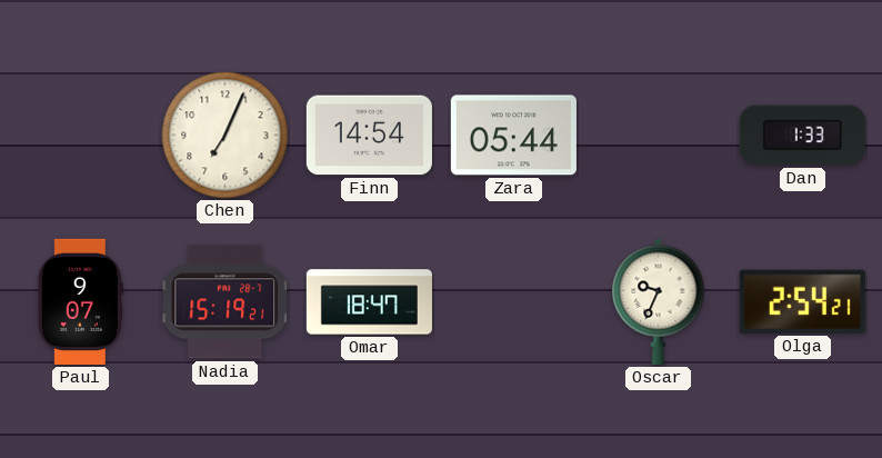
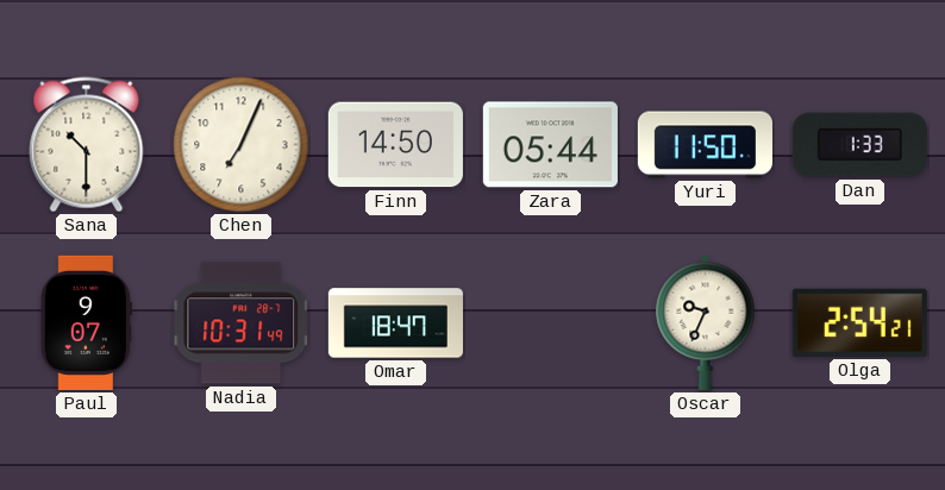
Sana: none -> 10:30 (87, 145)
Finn: 14:54 -> 14:50 (395, 145)
Yuri: none -> 11:50 (705, 145)
Nadia: 15:19 -> 10:31 (242, 323)
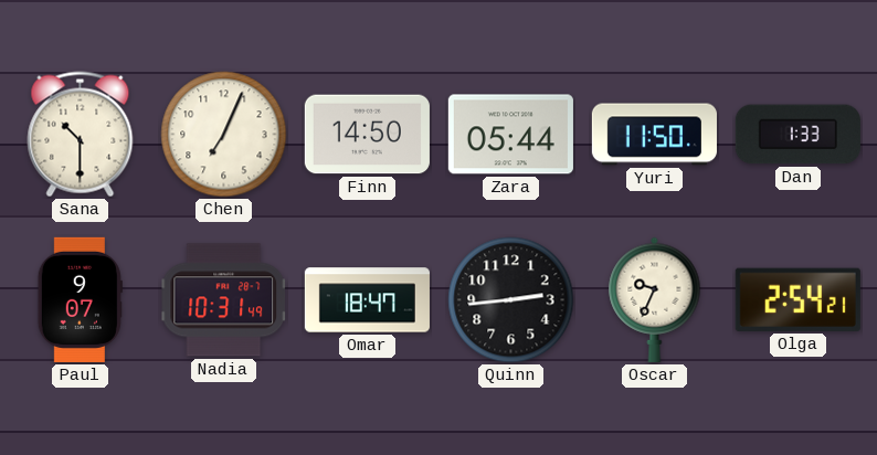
Quinn: none -> 2:44 (511, 300)
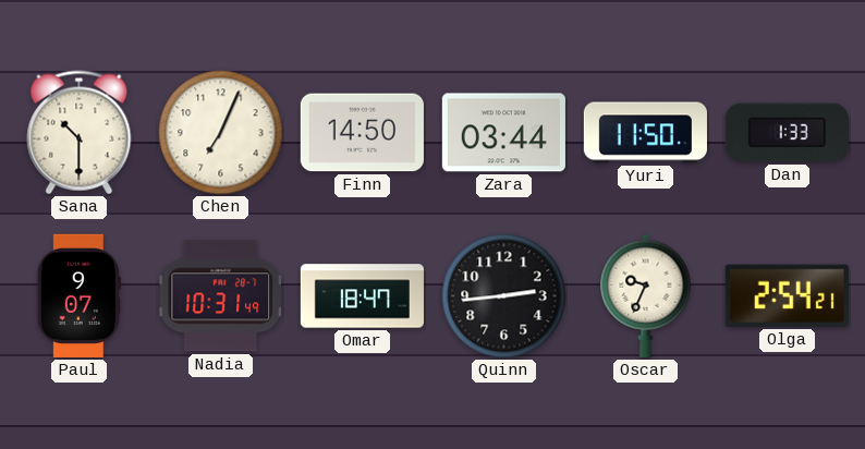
Zara: 05:44 -> 03:44 (503, 133)
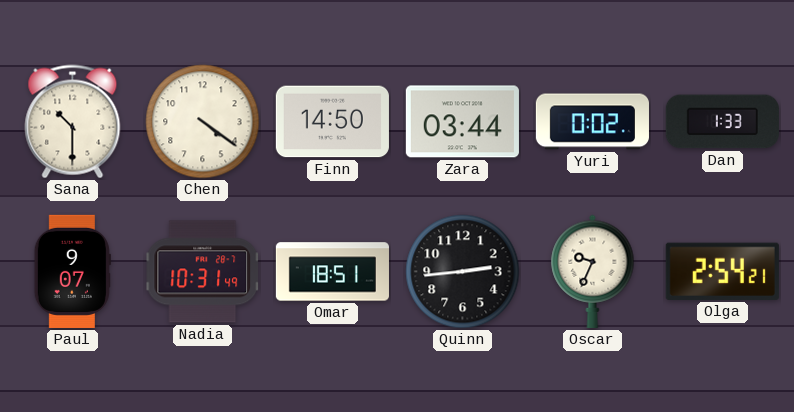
Chen: 7:04 -> 4:21 (203, 122)
Yuri: 11:50 -> 0:02 (592, 122)
Omar: 18:47 -> 18:51 (332, 272)
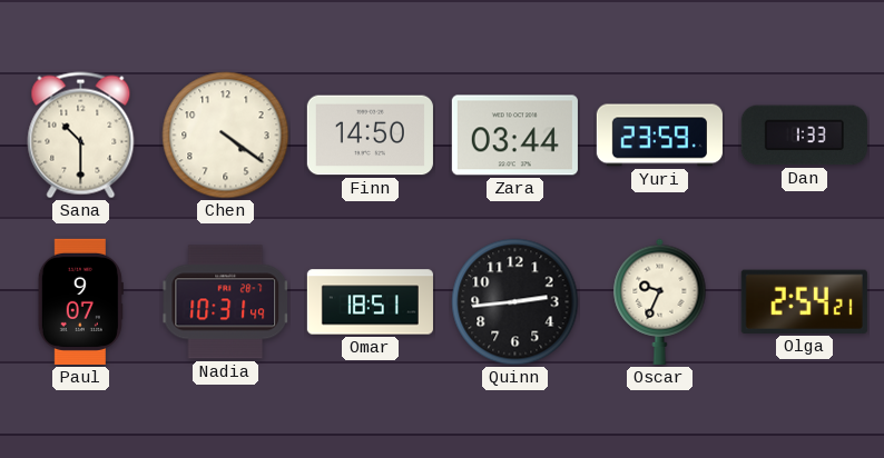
Yuri: 0:02 -> 23:59 (659, 136)
